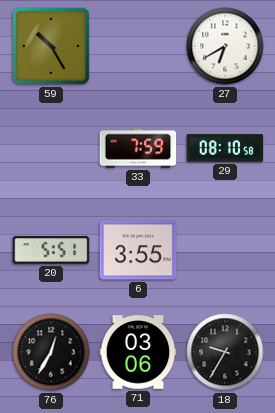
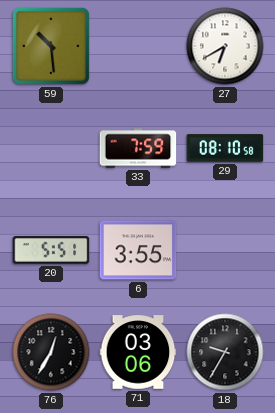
59: 10:25 -> 10:29 (51, 46)
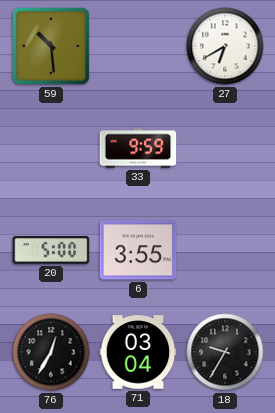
33: 7:59 -> 9:59 (138, 148)
29: 08:10 -> none (225, 148)
20: 5:51 -> 5:00 (51, 250)
71: 03:06 -> 03:04 (138, 352)
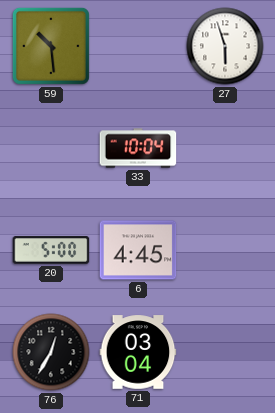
27: 6:40 -> 5:57 (225, 46)
33: 9:59 -> 10:04 (138, 148)
6: 3:55 -> 4:45 (138, 250)
18: 9:35 -> none (225, 352)
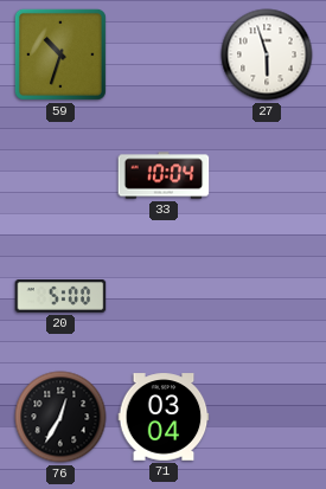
59: 10:29 -> 10:33 (60, 54)
6: 4:45 -> none (138, 250)
